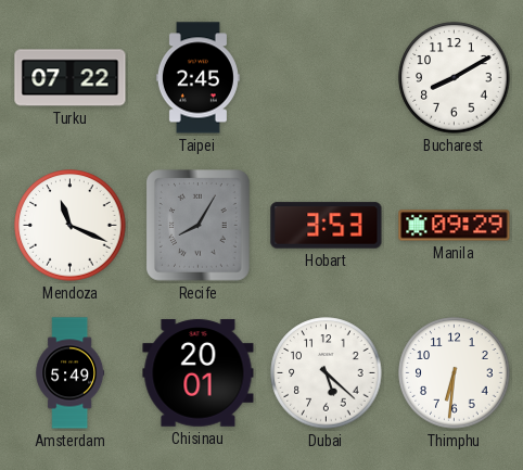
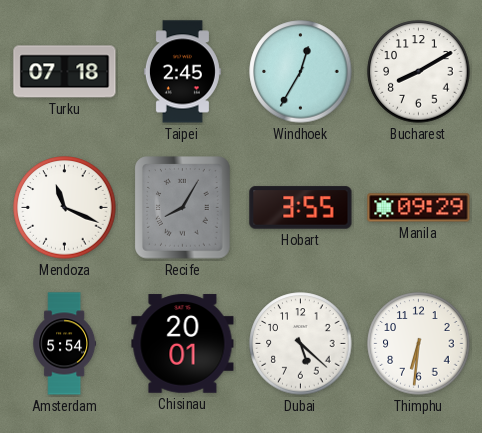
Turku: 07:22 -> 07:18 (65, 72)
Windhoek: none -> 12:35 (301, 72)
Hobart: 3:53 -> 3:55 (301, 208)
Amsterdam: 5:49 -> 5:54 (65, 344)
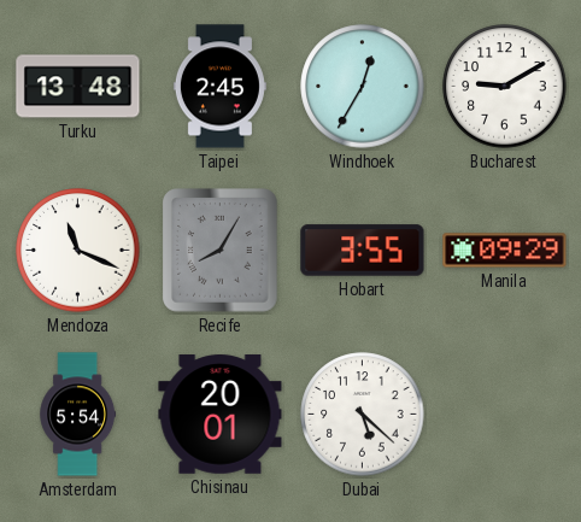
Turku: 07:18 -> 13:48 (78, 87)
Bucharest: 8:10 -> 9:10 (505, 87)
Thimphu: 6:31 -> none (419, 344)
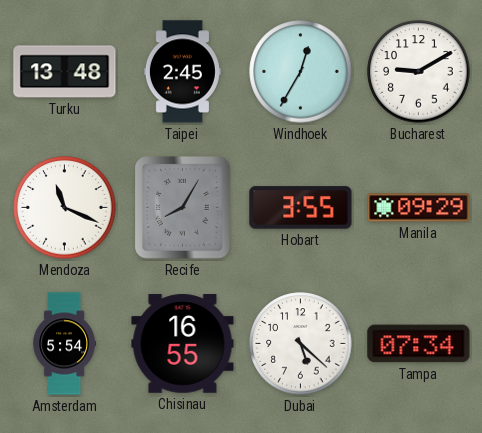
Chisinau: 20:01 -> 16:55 (183, 344)
Tampa: none -> 07:34 (419, 344)
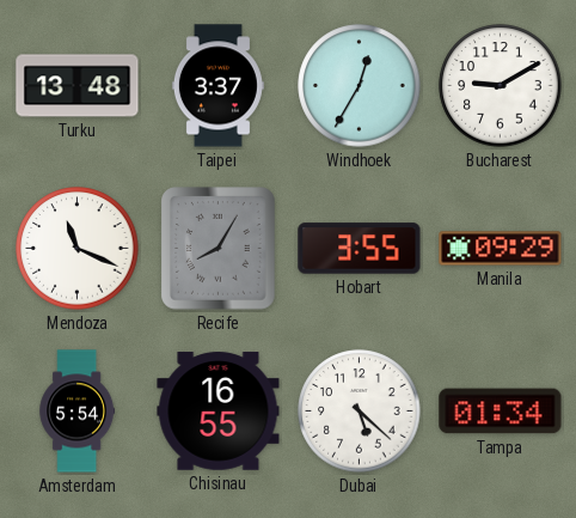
Taipei: 2:45 -> 3:37 (217, 86)
Tampa: 07:34 -> 01:34 (501, 412)
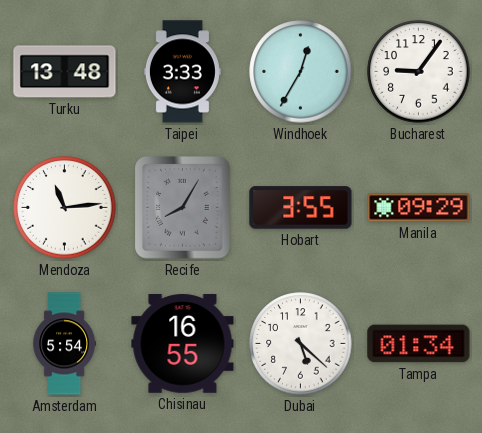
Taipei: 3:37 -> 3:33 (182, 72)
Bucharest: 9:10 -> 9:06 (419, 72)
Mendoza: 11:19 -> 11:14 (65, 208)
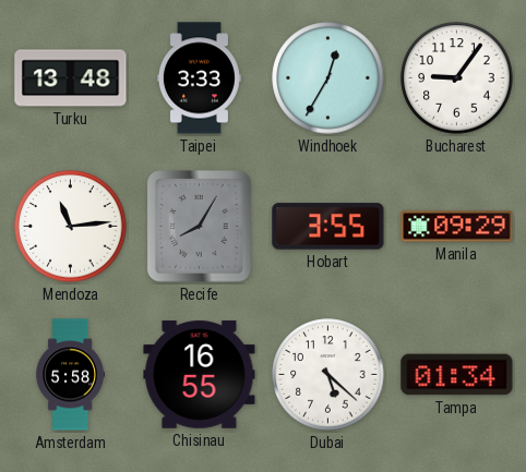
Amsterdam: 5:54 -> 5:58 (71, 375)
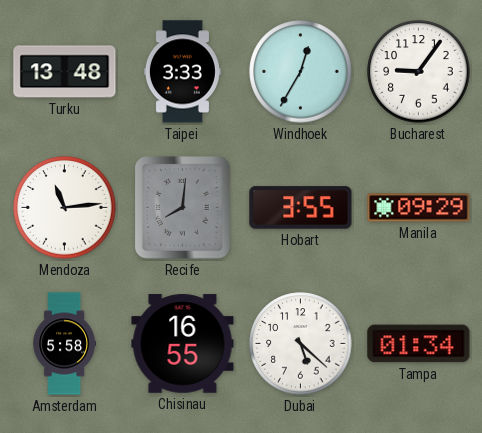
Recife: 8:05 -> 8:01 (183, 208)
